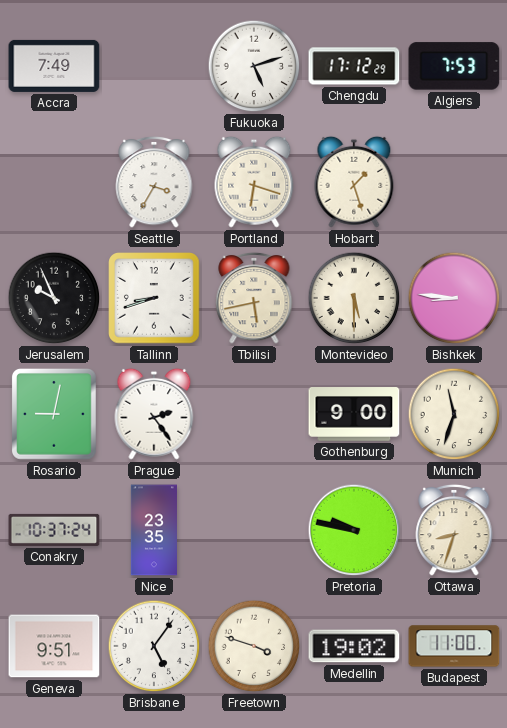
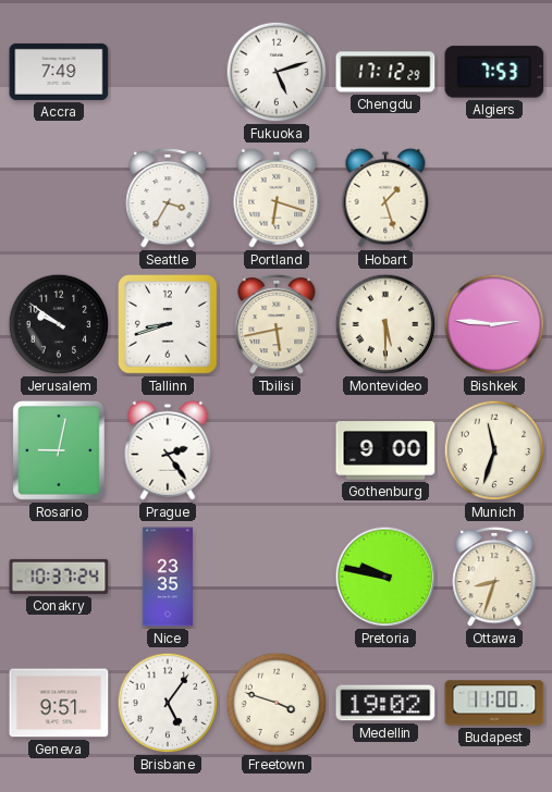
Jerusalem: 9:56 -> 9:51 (59, 324)
Bishkek: 8:46 -> 2:46 (494, 324)
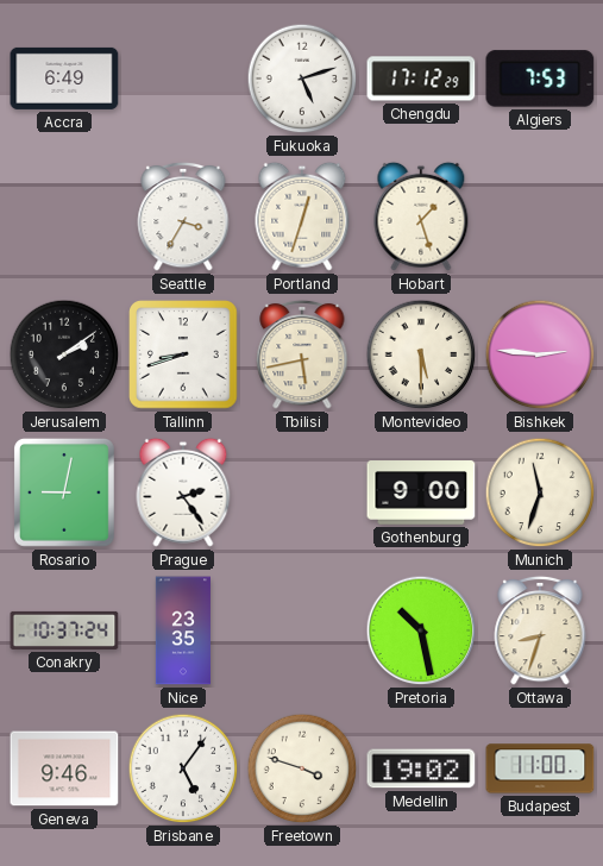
Accra: 7:49 -> 6:49 (64, 79)
Portland: 6:18 -> 12:33 (302, 216)
Jerusalem: 9:51 -> 2:09 (64, 354)
Pretoria: 9:47 -> 10:28 (421, 630)
Geneva: 9:51 -> 9:46 (64, 768)
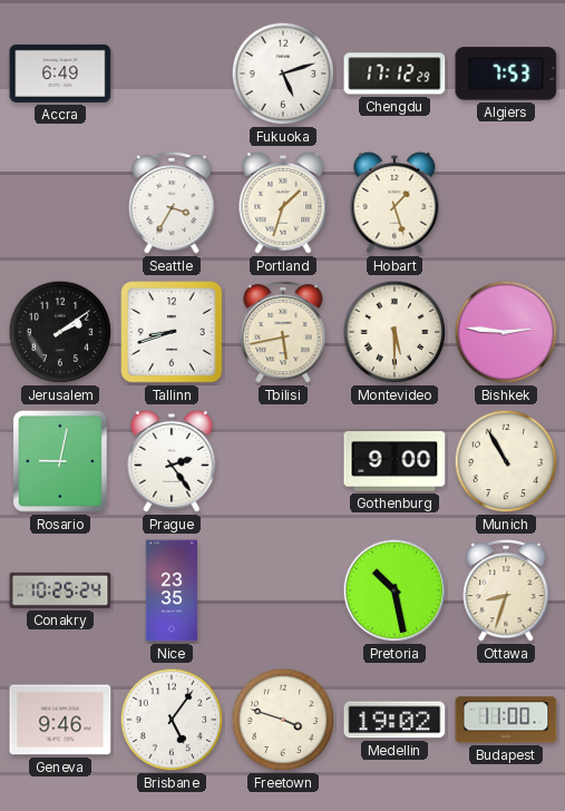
Portland: 12:33 -> 1:33 (283, 203)
Munich: 11:33 -> 10:55 (506, 461)
Conakry: 10:37 -> 10:25 (60, 590)
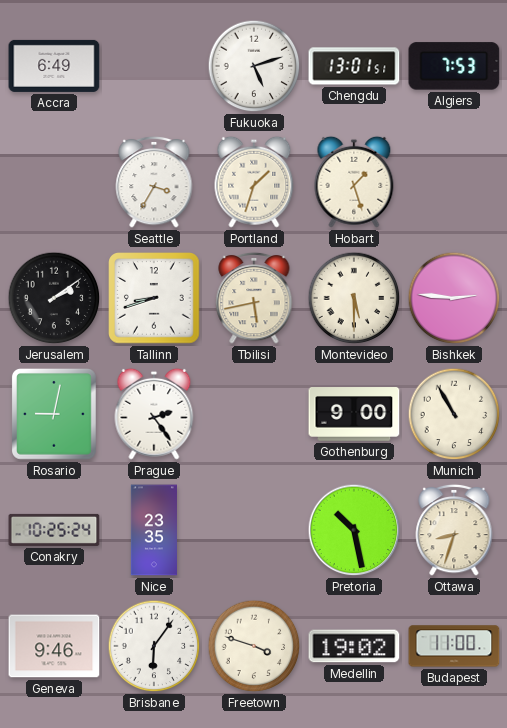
Chengdu: 17:12 -> 13:01 (354, 66)
Brisbane: 5:06 -> 6:06 (154, 646)
